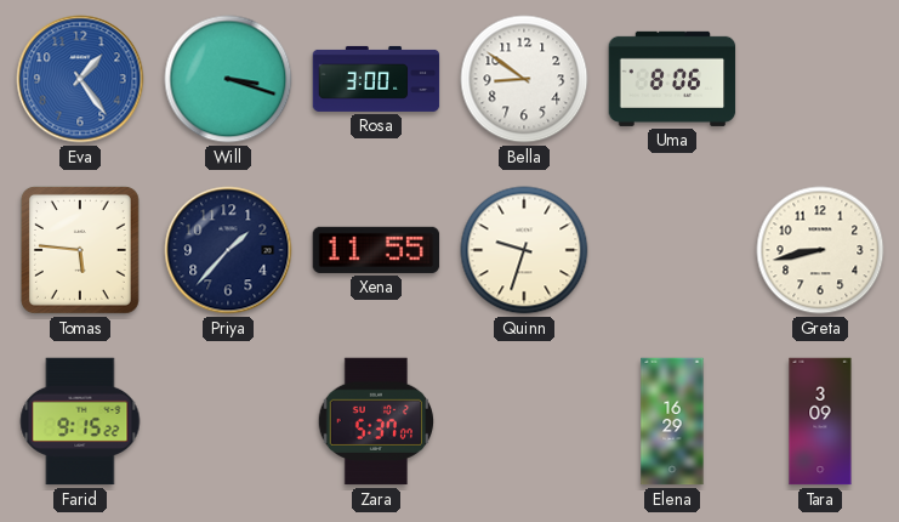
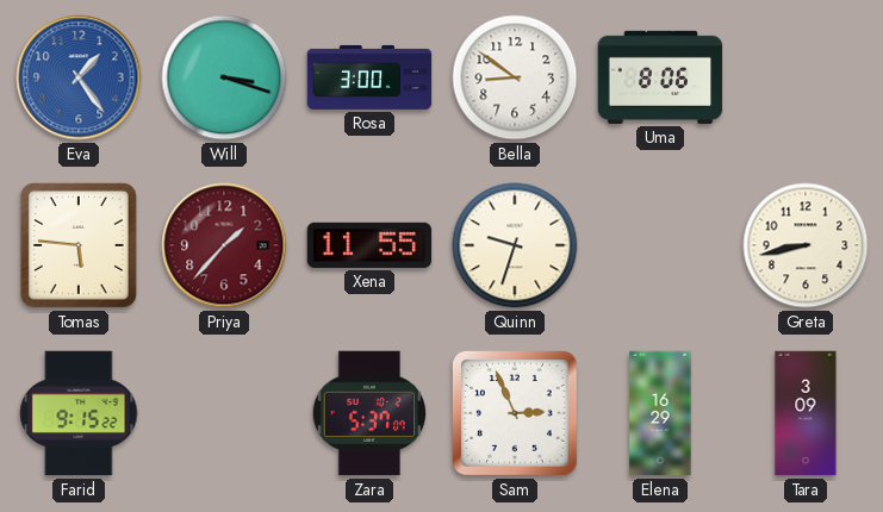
Priya dial: navy -> burgundy (224, 245)
Sam: none -> 2:56 (516, 414)
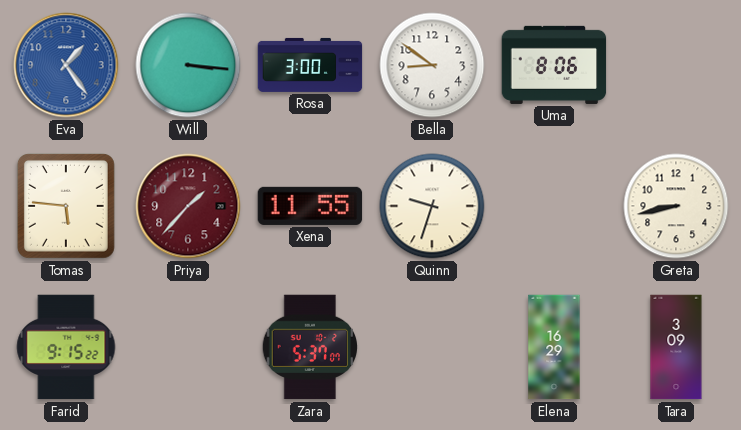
Will: 3:18 -> 3:16 (188, 65)
Sam: 2:56 -> none (516, 414)
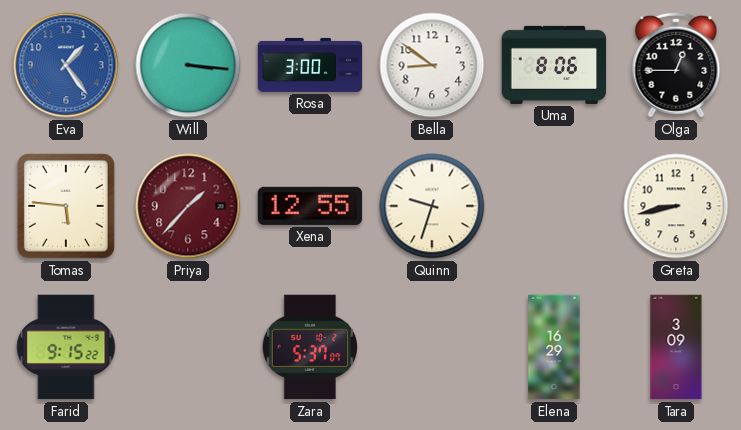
Olga: none -> 12:45 (676, 65)
Xena: 11:55 -> 12:55 (310, 206)
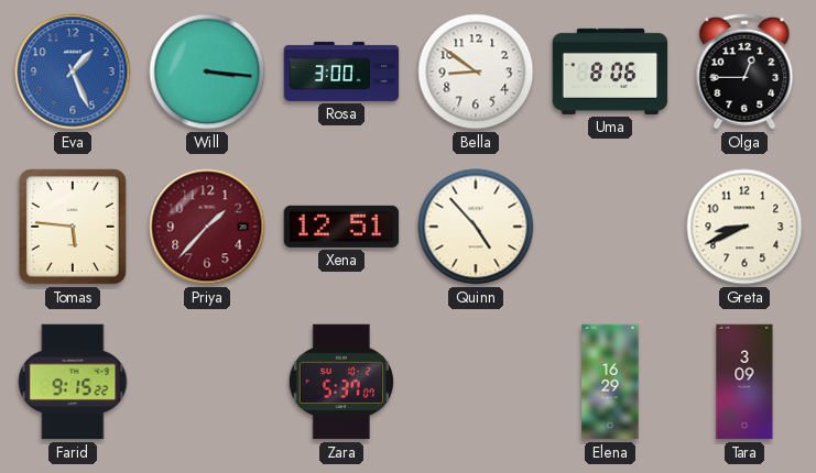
Eva: 1:24 -> 1:26 (73, 71)
Xena: 12:55 -> 12:51 (341, 227)
Quinn: 9:33 -> 4:53 (476, 227)
Greta: 8:43 -> 8:41 (744, 227)
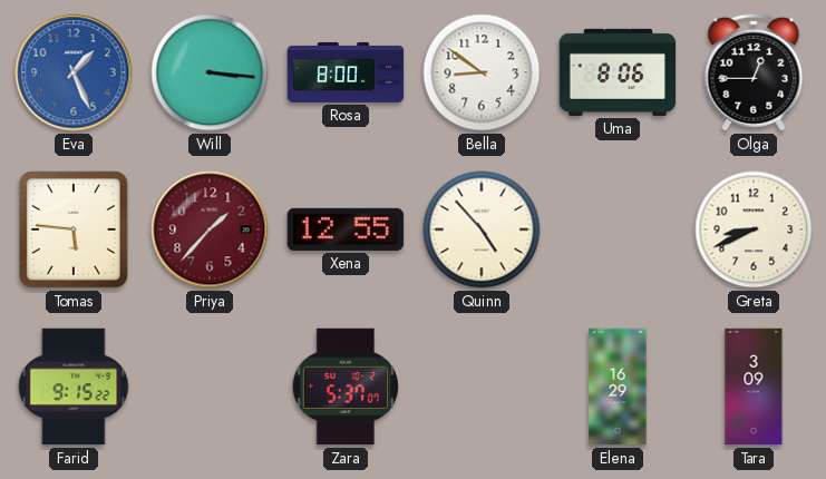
Rosa: 3:00 -> 8:00 (346, 72)
Xena: 12:51 -> 12:55 (346, 229)
